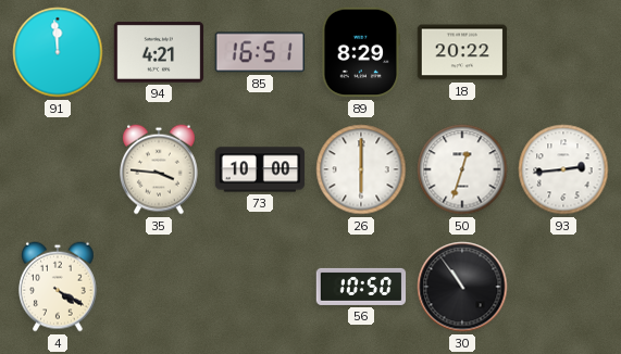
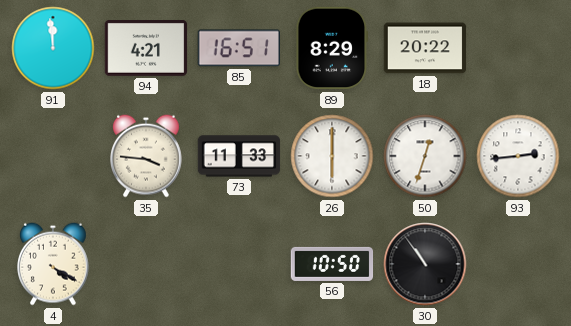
73: 10:00 -> 11:33 (239, 156)
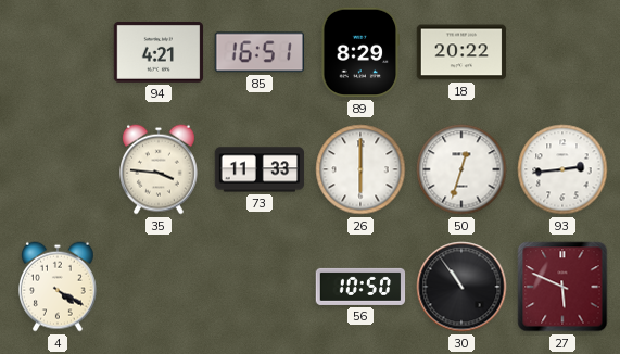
91: 11:59 -> none (53, 48)
27: none -> 5:49 (562, 287)
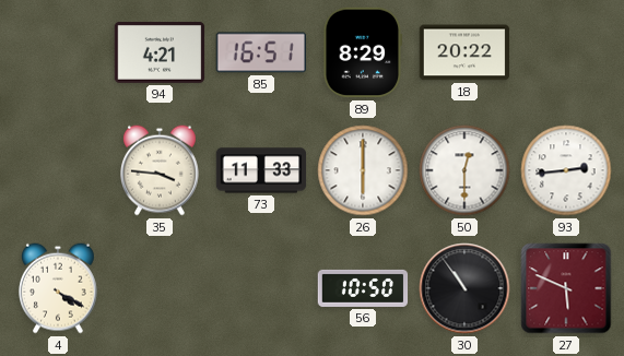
50: 12:33 -> 12:30 (464, 170)
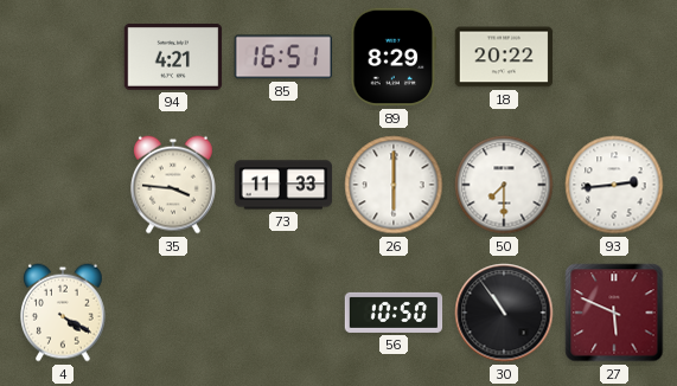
50: 12:30 -> 7:30 (504, 185)
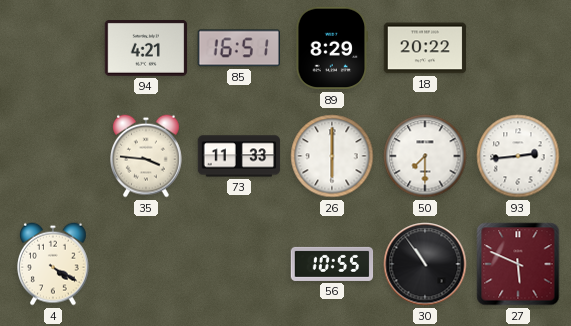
56: 10:50 -> 10:55 (332, 264)
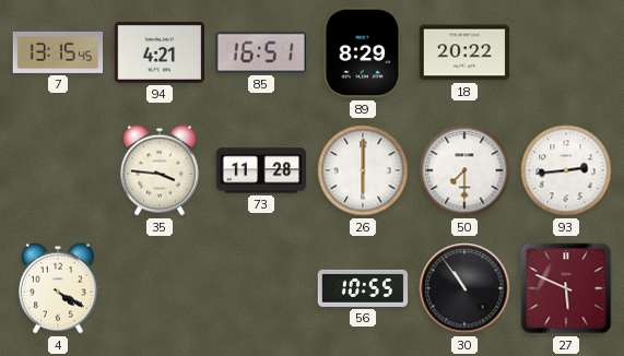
7: none -> 13:15 (58, 52)
73: 11:33 -> 11:28 (261, 170)
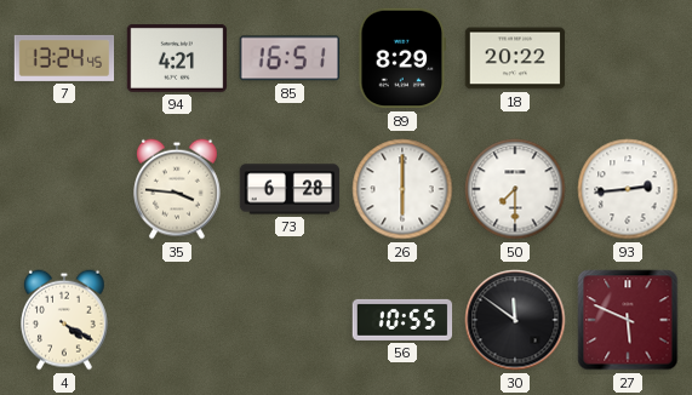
7: 13:15 -> 13:24 (64, 58)
73: 11:28 -> 6:28 (290, 189)
30: 10:54 -> 11:51 (515, 320)
